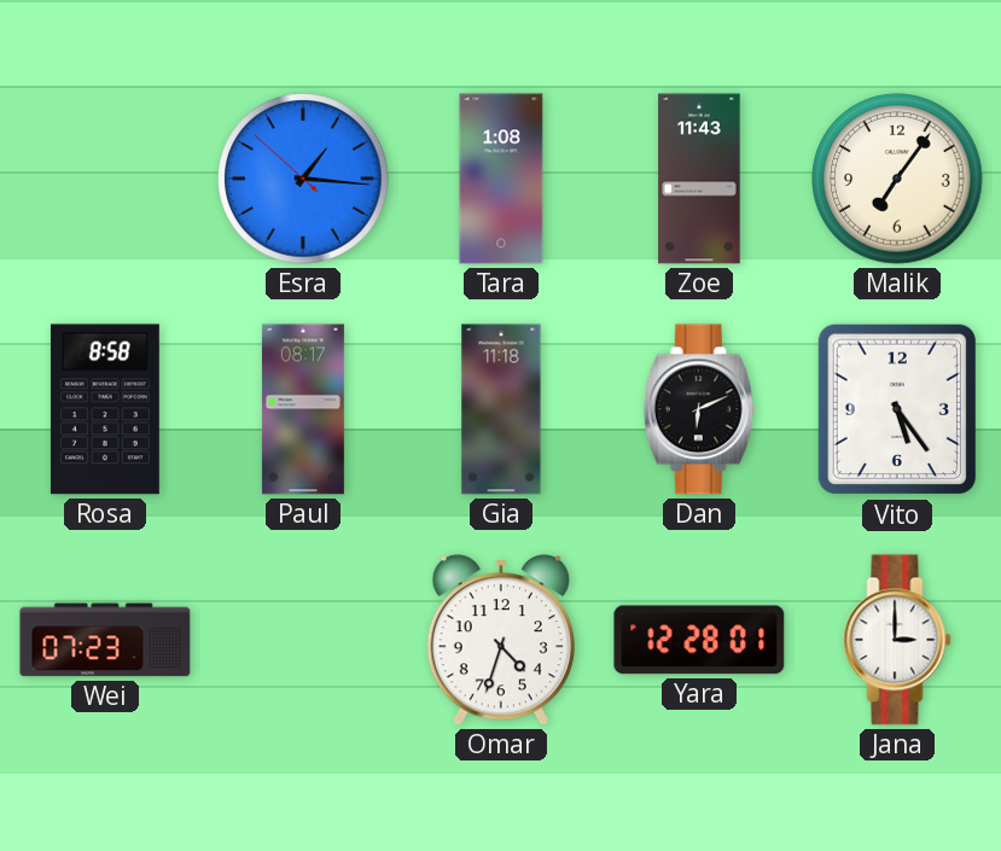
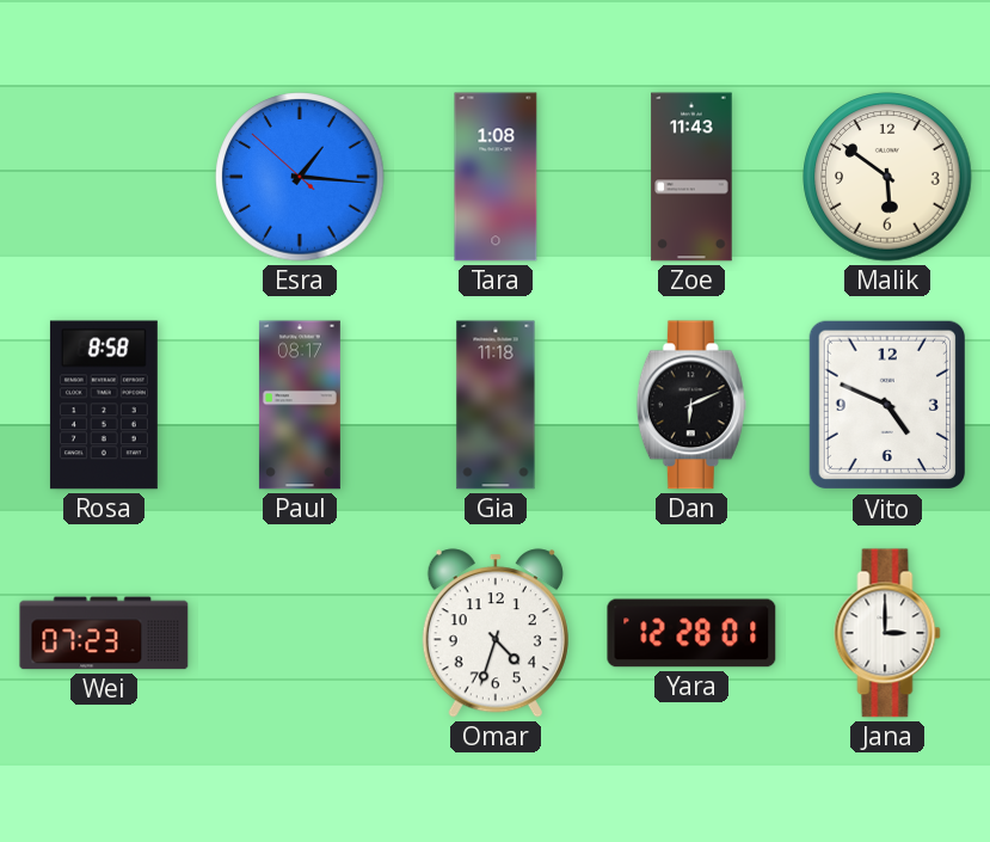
Malik: 7:06 -> 5:51 (887, 177)
Vito: 5:24 -> 4:49 (886, 405)
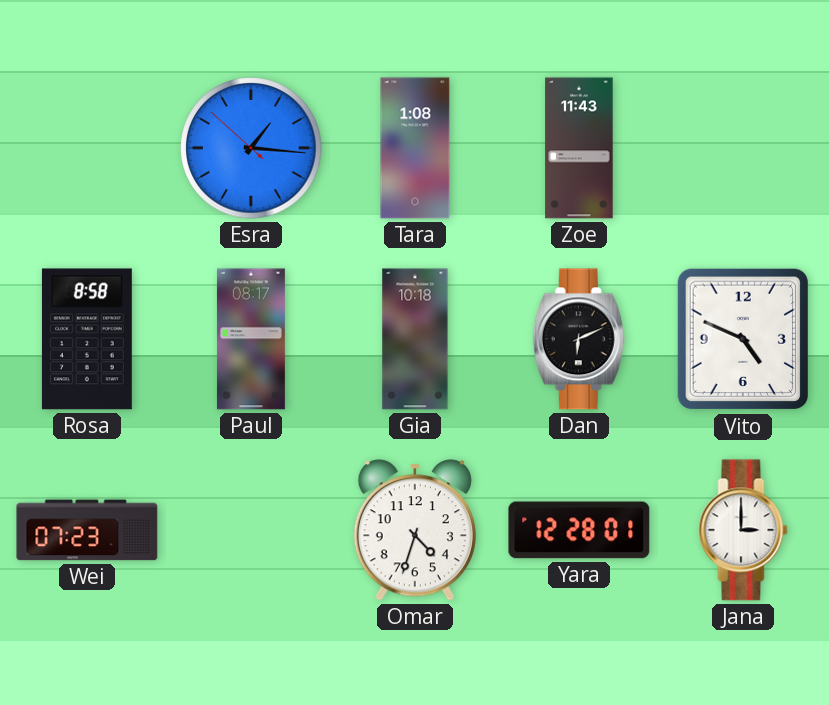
Malik: 5:51 -> none (887, 177)
Gia: 11:18 -> 10:18 (415, 339)
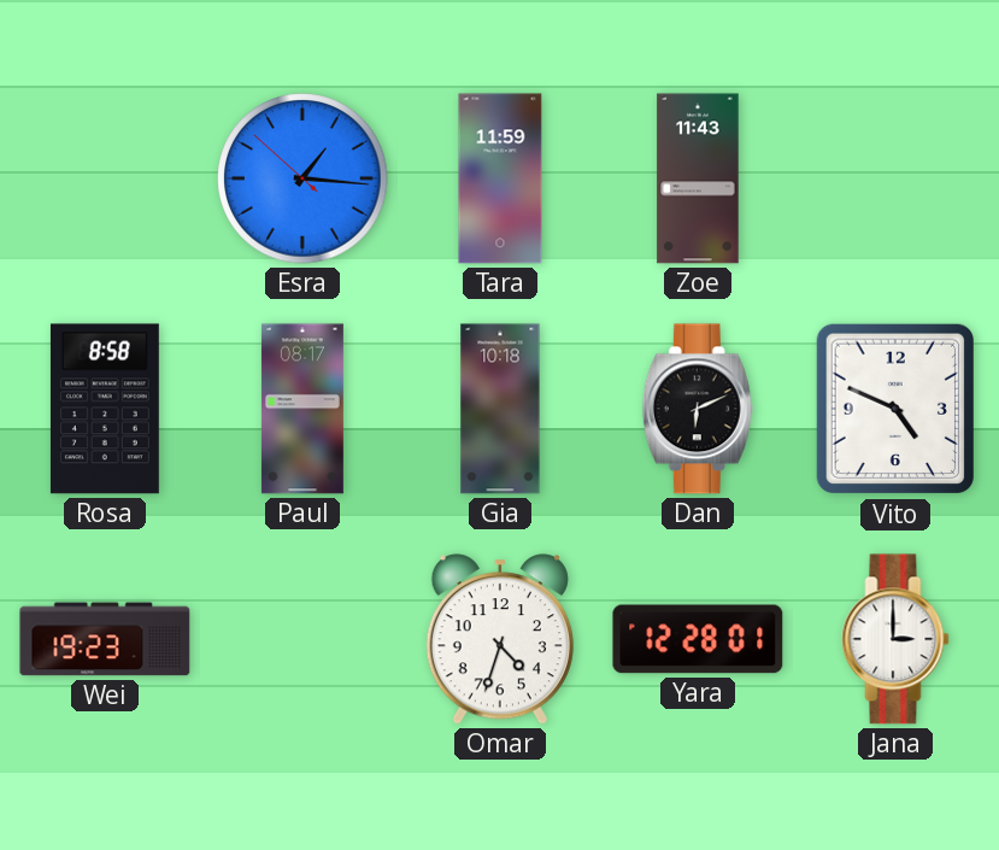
Tara: 1:08 -> 11:59 (500, 178)
Wei: 07:23 -> 19:23 (105, 639)
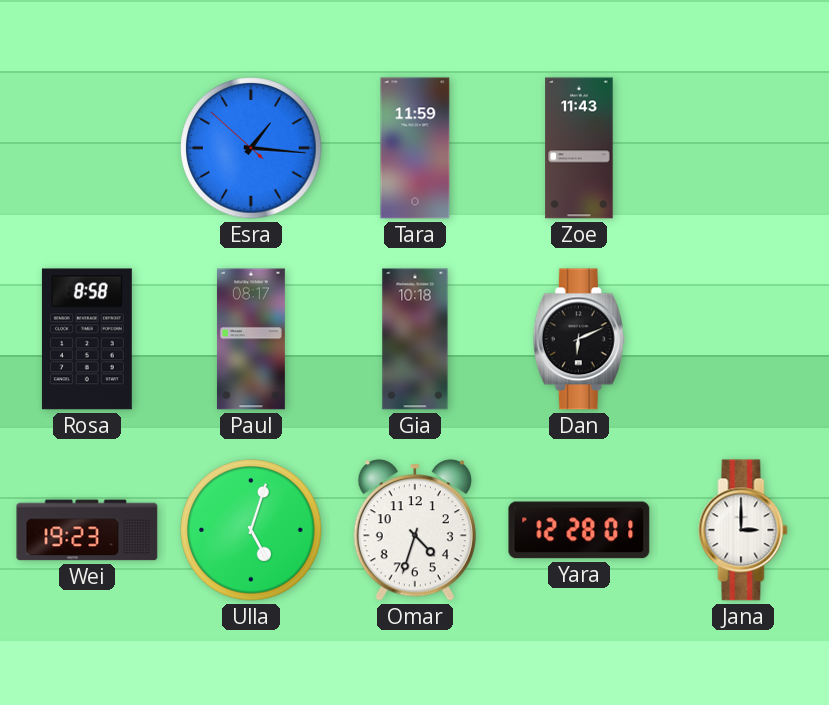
Vito: 4:49 -> none (894, 409)
Ulla: none -> 5:03 (251, 530)
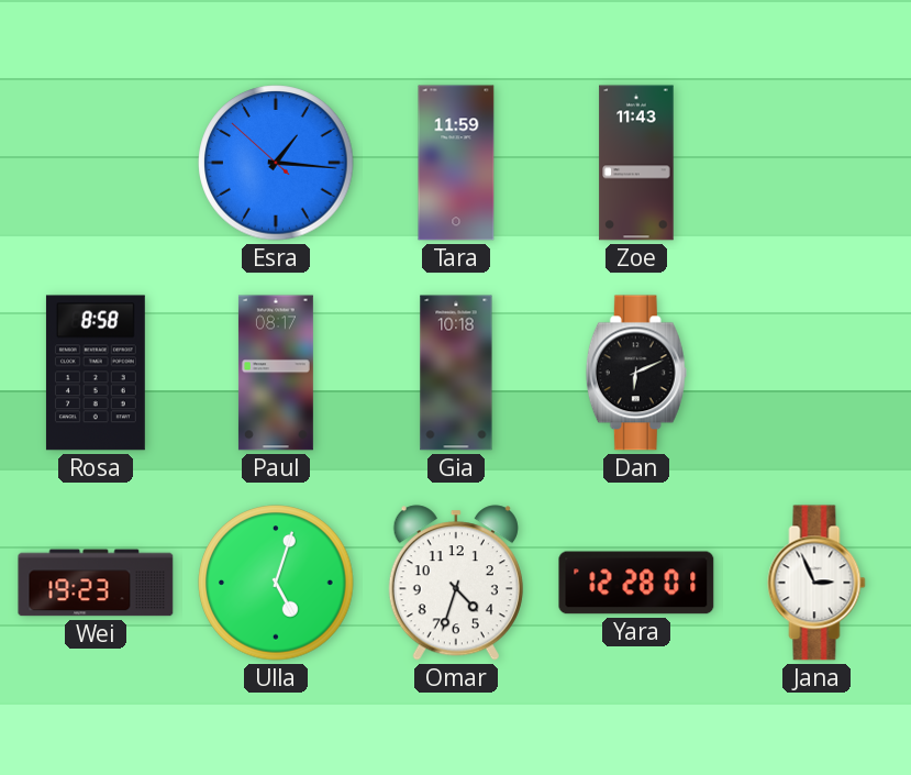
Jana: 3:00 -> 2:56 (816, 583)
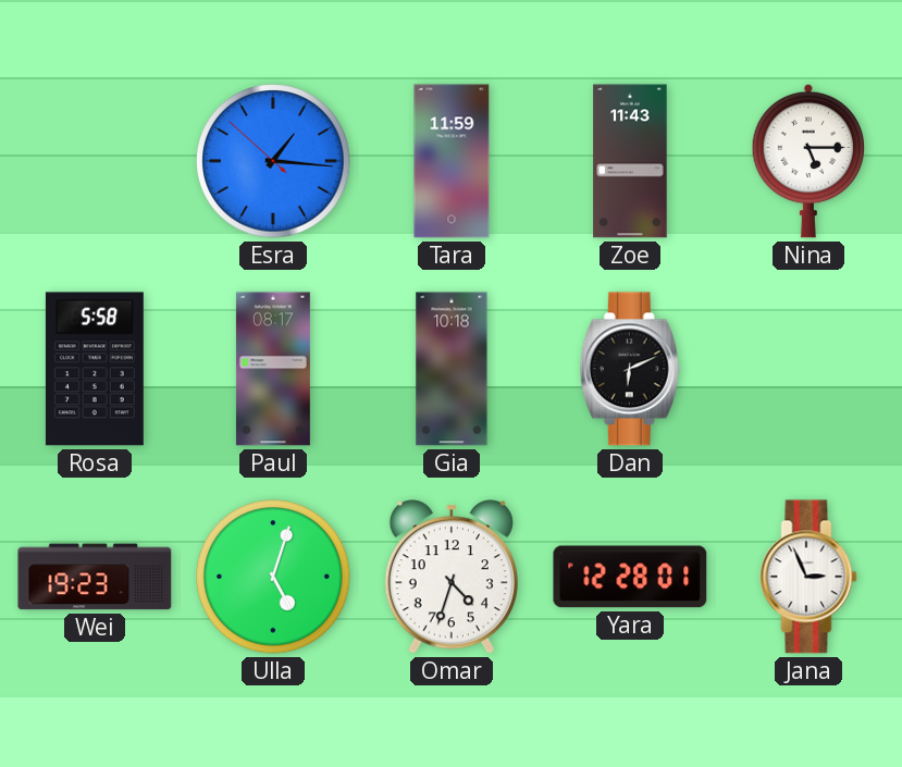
Nina: none -> 5:15 (808, 161)
Rosa: 8:58 -> 5:58 (95, 369)
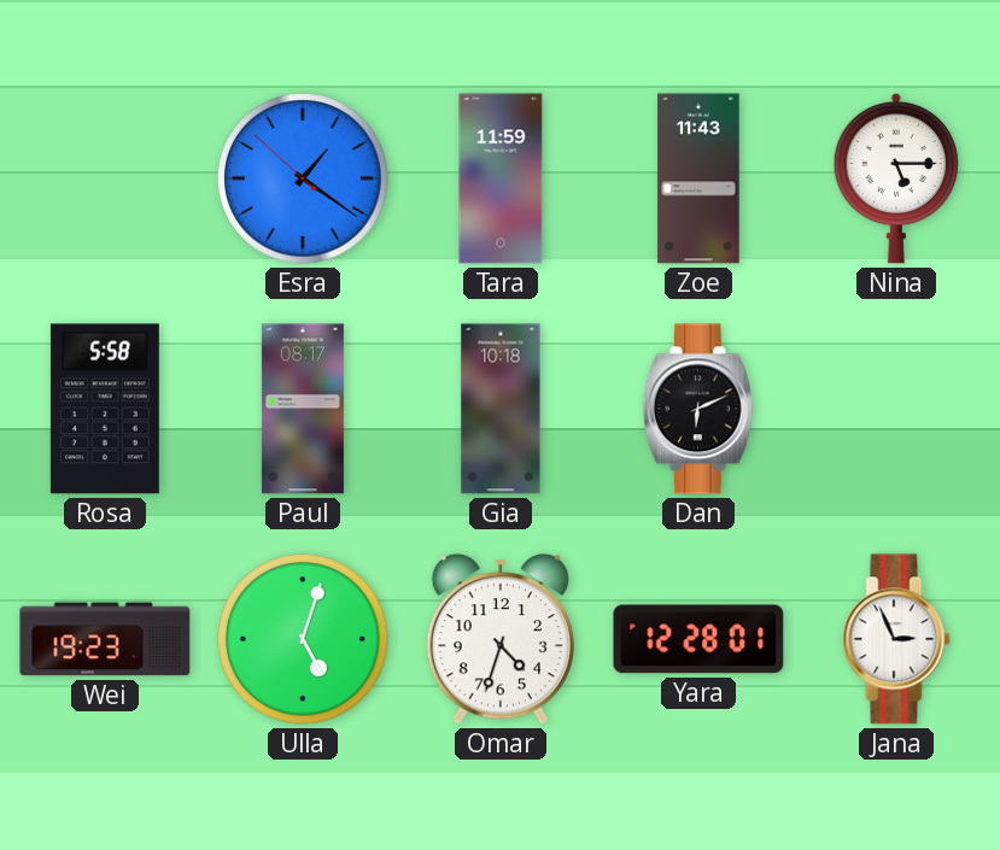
Esra: 1:15 -> 1:20 (303, 178)
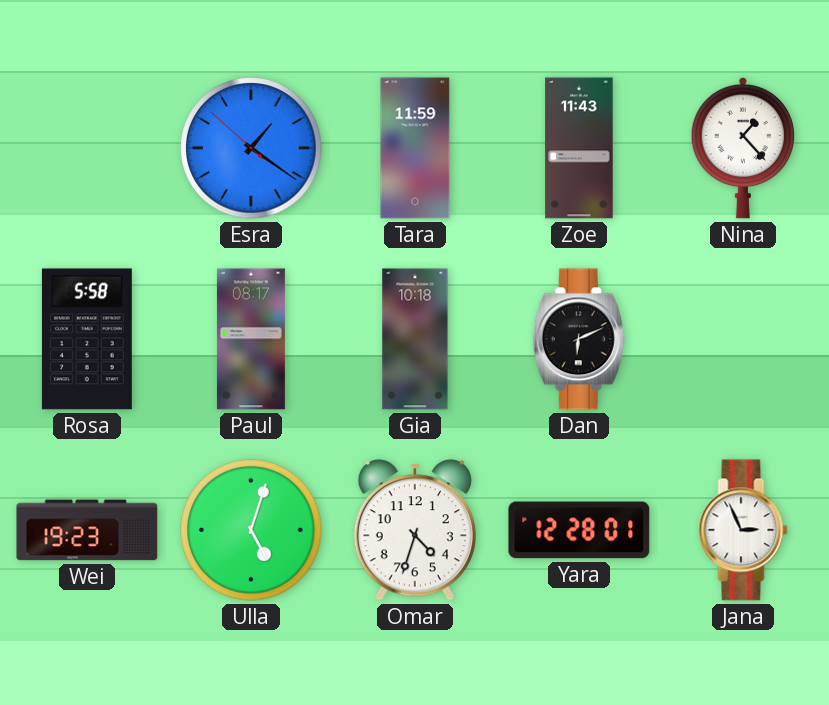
Nina: 5:15 -> 1:23 (743, 148)
